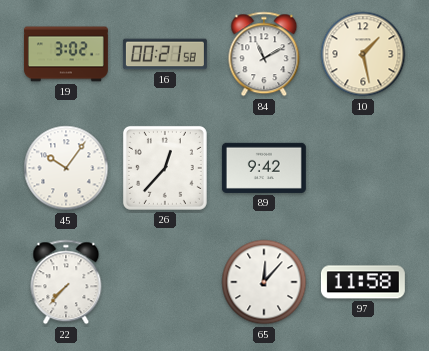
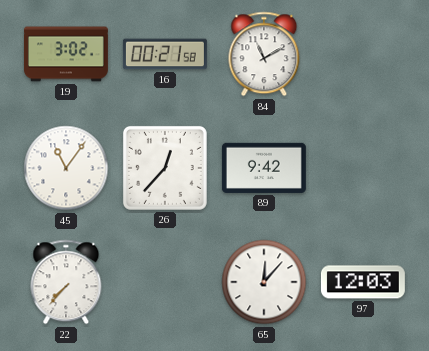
10: 1:28 -> none (363, 54)
45: 10:06 -> 11:06 (66, 168)
97: 11:58 -> 12:03 (363, 282)
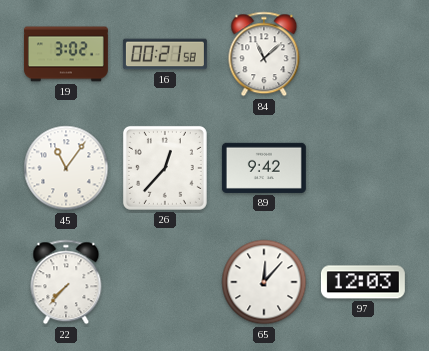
84: 11:10 -> 11:08 (264, 54)
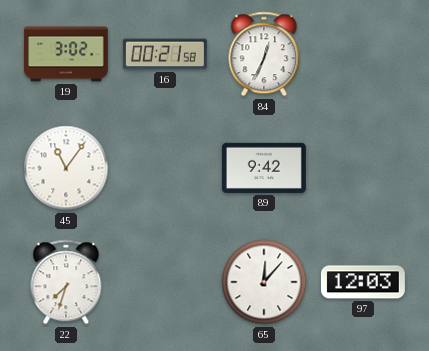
84: 11:08 -> 12:34 (264, 54)
26: 12:37 -> none (165, 168)
22: 7:37 -> 7:33 (66, 282)
